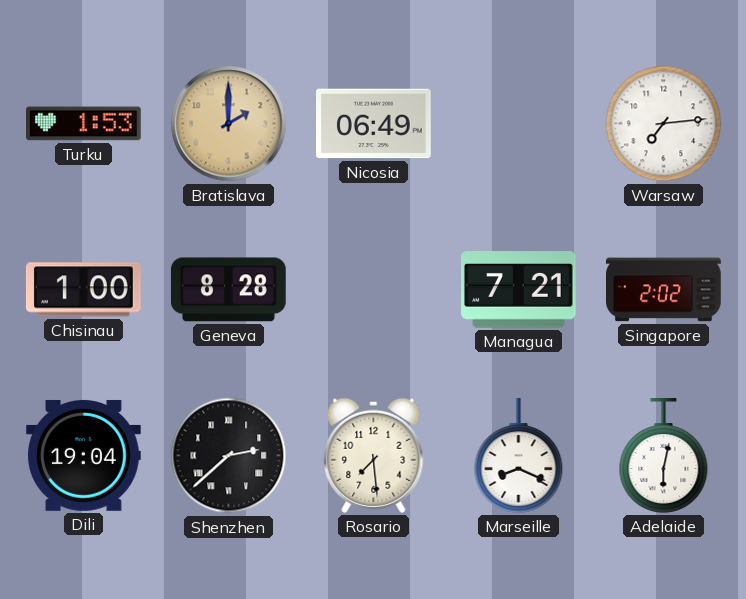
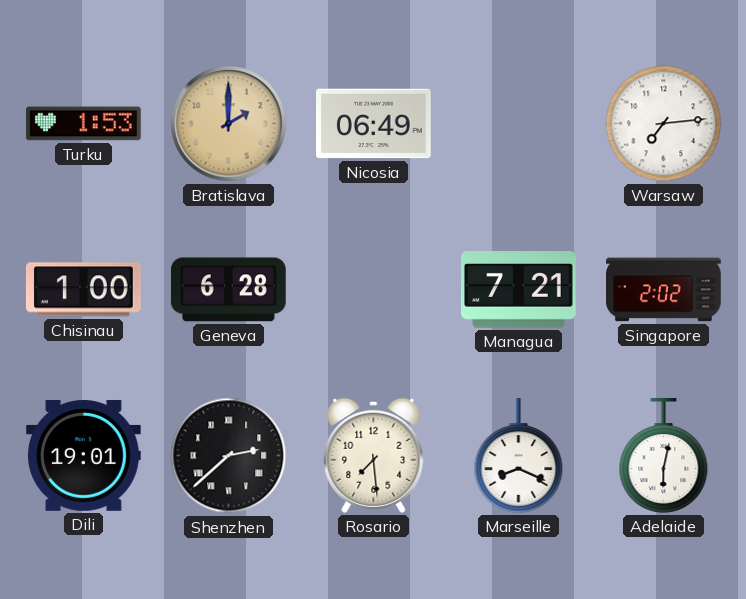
Geneva: 8:28 -> 6:28 (228, 290)
Dili: 19:04 -> 19:01 (84, 456)
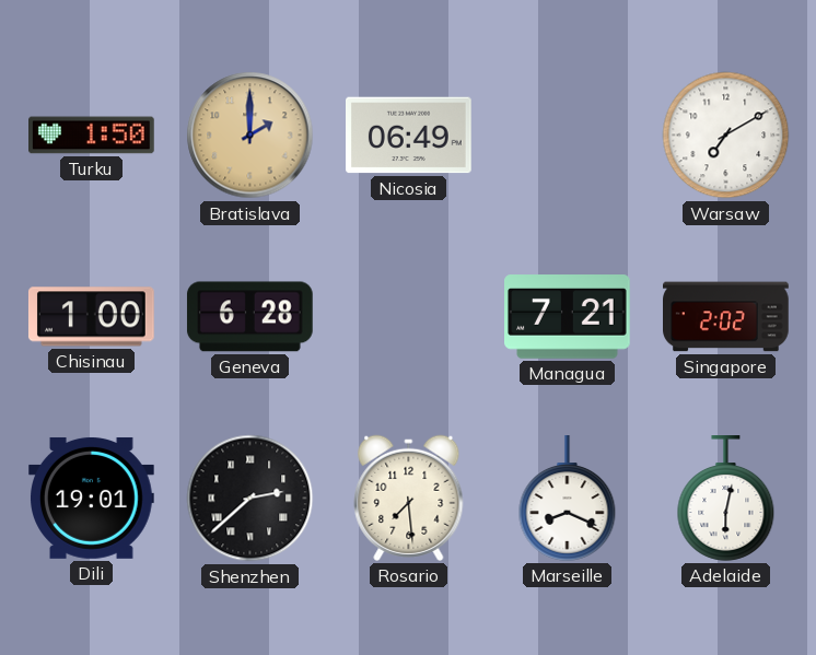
Turku: 1:53 -> 1:50 (92, 136)
Warsaw: 7:14 -> 7:10 (726, 136)
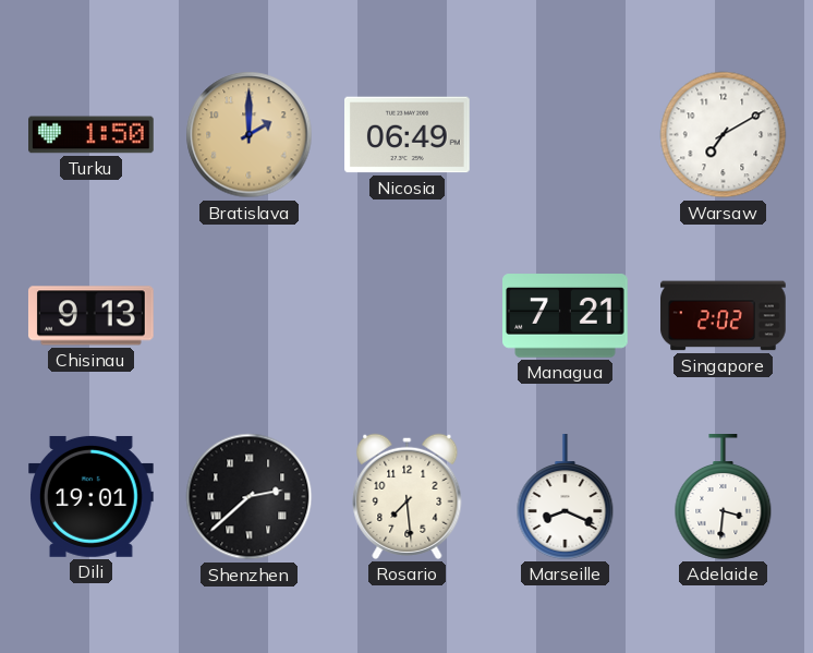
Chisinau: 1:00 -> 9:13 (90, 316)
Geneva: 6:28 -> none (249, 317)
Adelaide: 6:02 -> 3:31 (724, 497)
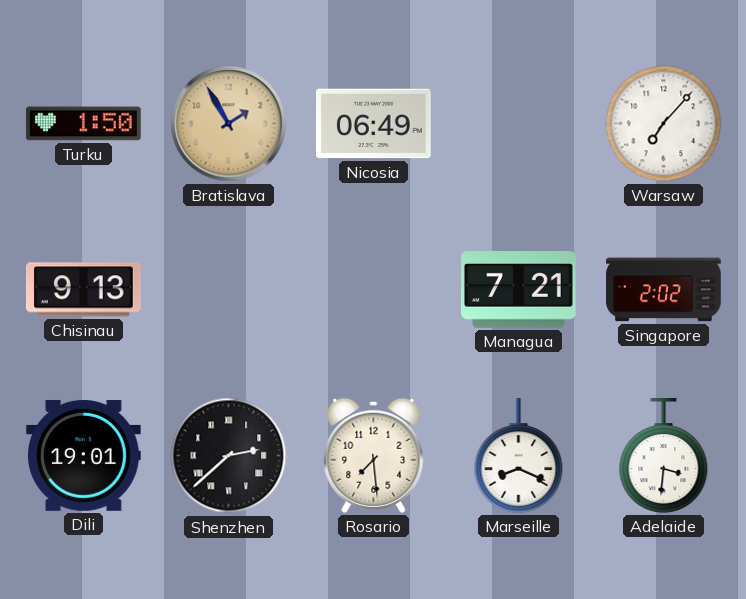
Bratislava: 2:00 -> 1:55 (229, 124)
Warsaw: 7:10 -> 7:07 (664, 124)
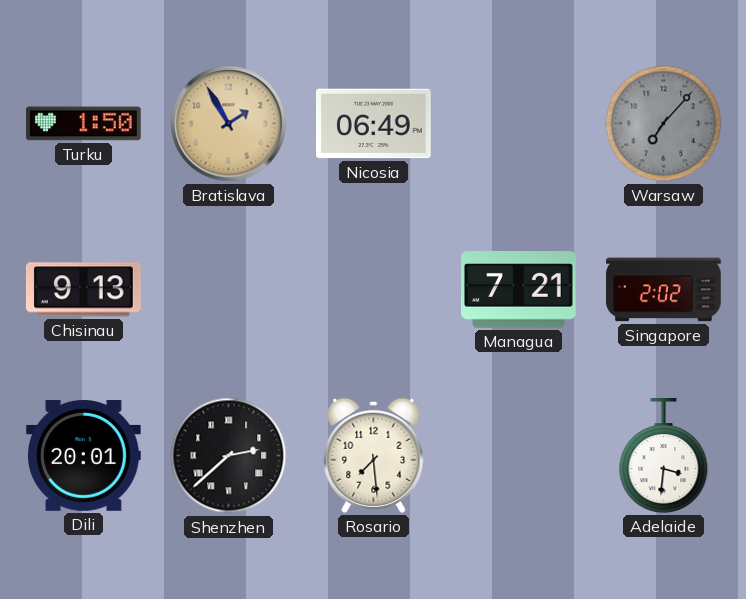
Warsaw dial: white -> grey (664, 124)
Dili: 19:01 -> 20:01 (84, 456)
Marseille: 8:19 -> none (519, 456)
